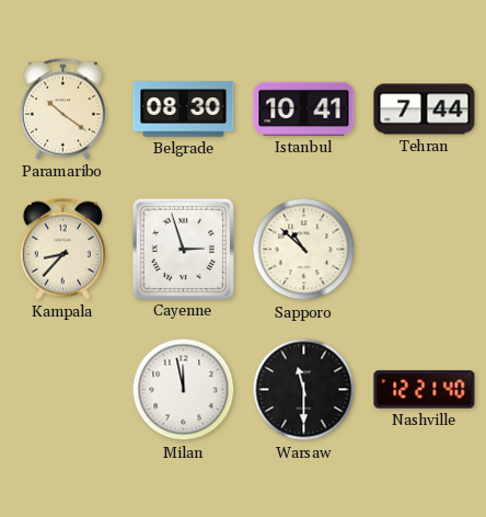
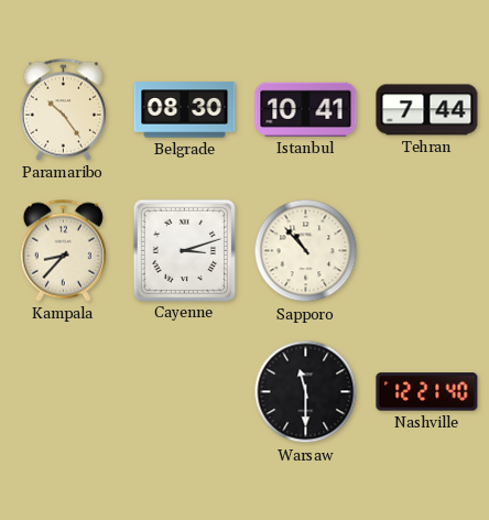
Paramaribo: 10:21 -> 10:24 (63, 109)
Cayenne: 2:57 -> 3:12 (184, 250)
Sapporo: 10:52 -> 10:53 (306, 251)
Milan: 11:58 -> none (184, 390)
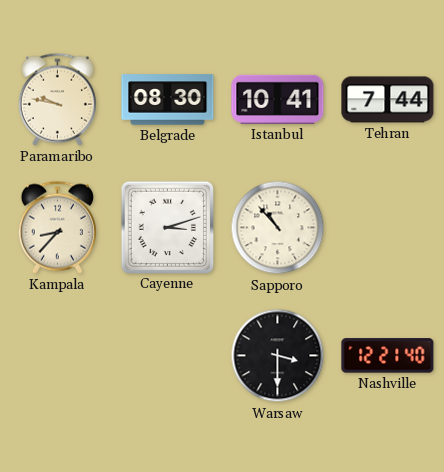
Paramaribo: 10:24 -> 9:47 (57, 99)
Warsaw: 11:30 -> 3:30 (278, 356)
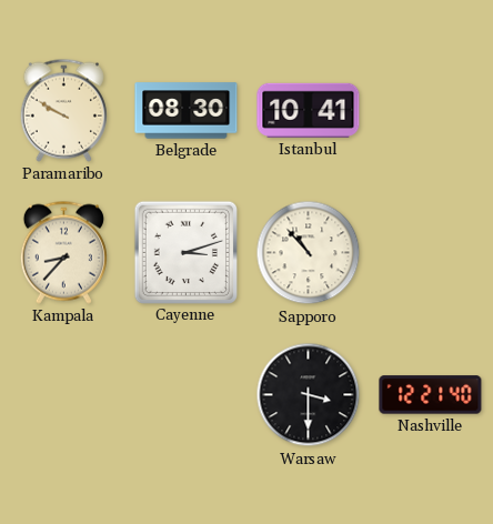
Paramaribo: 9:47 -> 9:50 (63, 110)
Tehran: 7:44 -> none (388, 100)
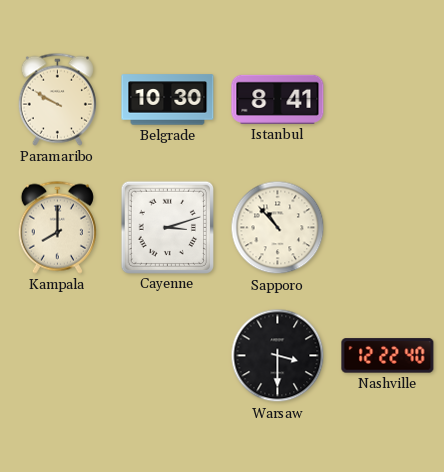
Belgrade: 08:30 -> 10:30 (168, 100)
Istanbul: 10:41 -> 8:41 (278, 99)
Kampala: 8:37 -> 8:00 (57, 227)
Nashville: 12:21 -> 12:22 (388, 356)
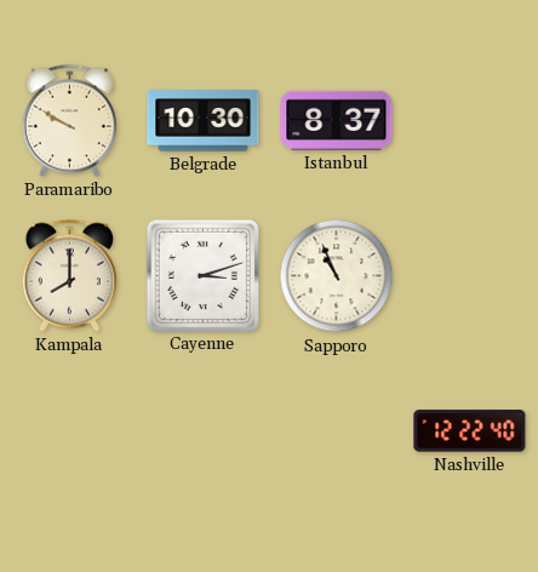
Istanbul: 8:41 -> 8:37 (337, 120)
Sapporo: 10:53 -> 10:56 (337, 276)
Warsaw: 3:30 -> none (278, 356)
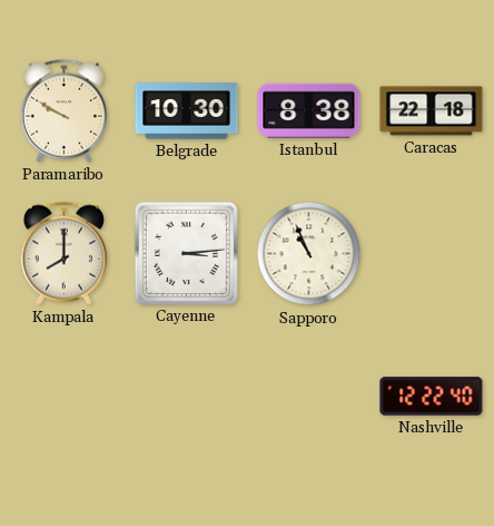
Istanbul: 8:37 -> 8:38 (309, 110)
Caracas: none -> 22:18 (432, 111)
Cayenne: 3:12 -> 3:14 (186, 253)
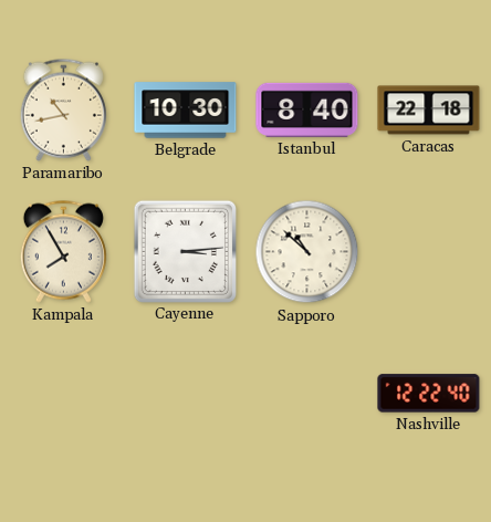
Paramaribo: 9:50 -> 10:43 (63, 109)
Istanbul: 8:38 -> 8:40 (307, 109)
Kampala: 8:00 -> 7:55 (63, 251)
Sapporo: 10:56 -> 10:52 (307, 252)
